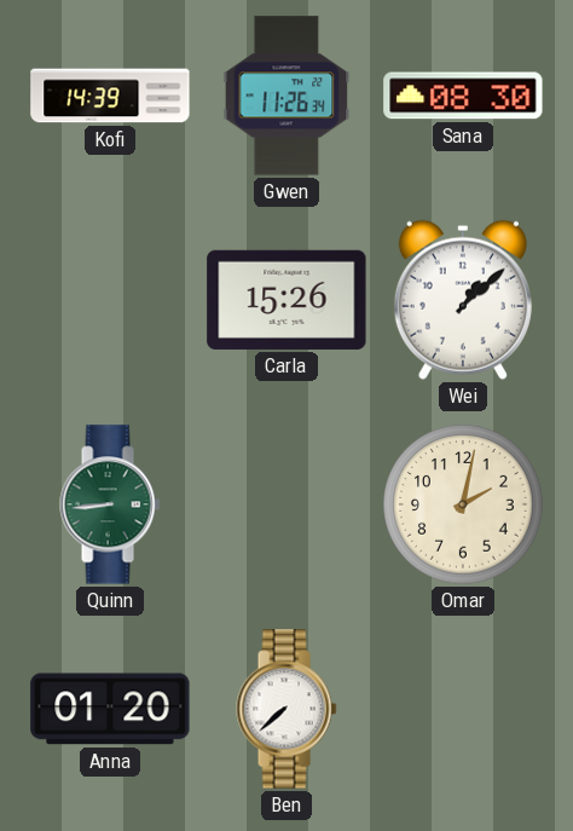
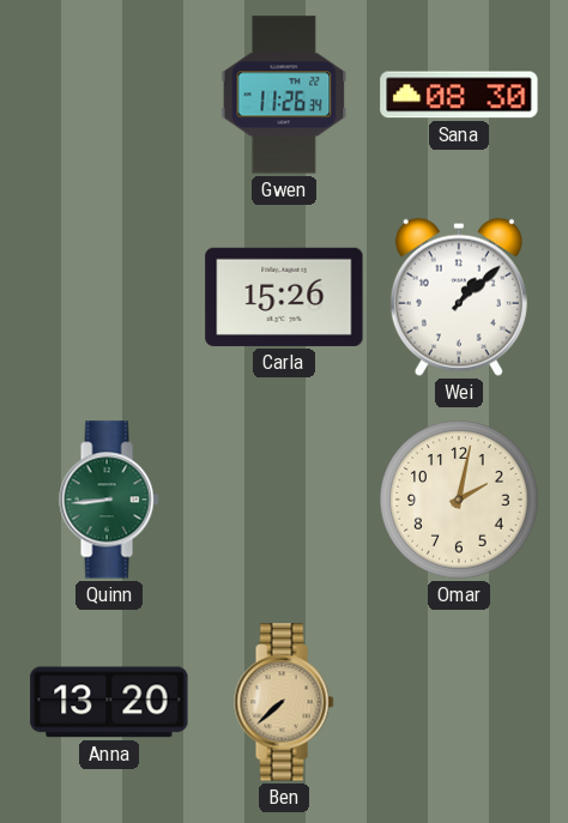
Kofi: 14:39 -> none (110, 96)
Anna: 01:20 -> 13:20 (109, 702)
Ben dial: white -> champagne (284, 702)
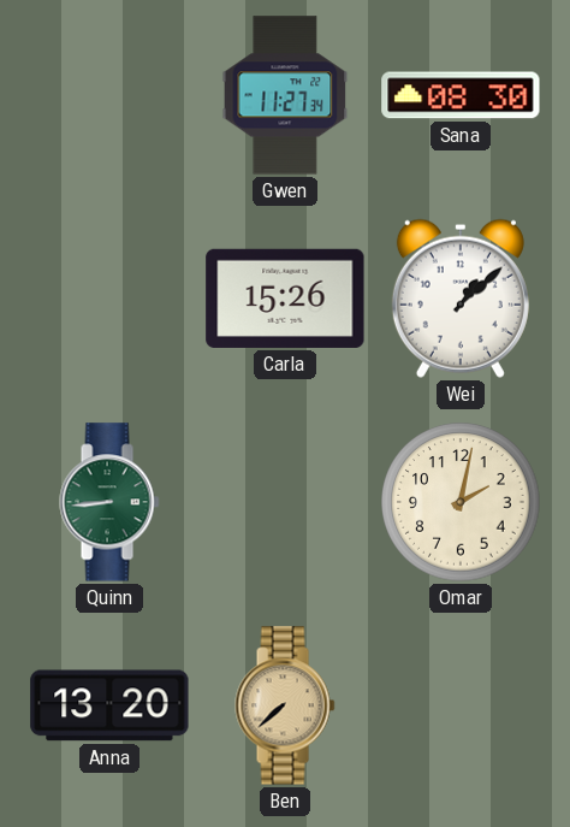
Gwen: 11:26 -> 11:27 (285, 95)
